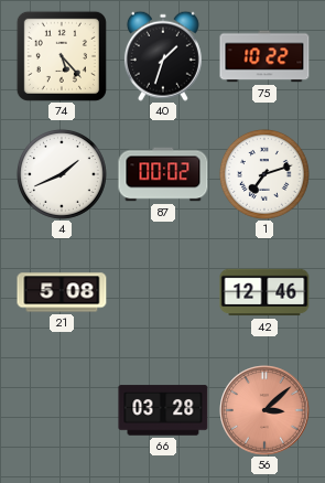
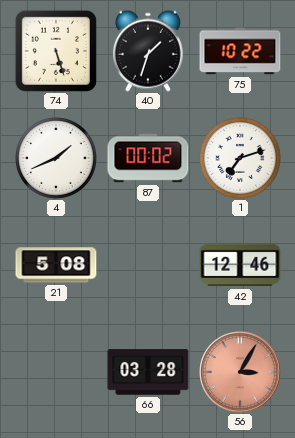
74: 5:23 -> 5:27 (56, 51)
56: 3:08 -> 3:05 (240, 372)
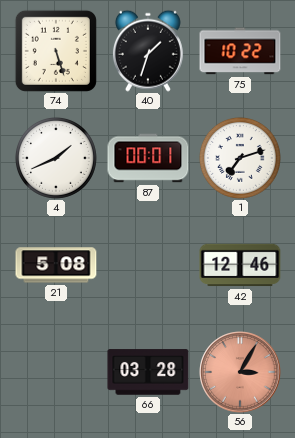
87: 00:02 -> 00:01 (148, 158)
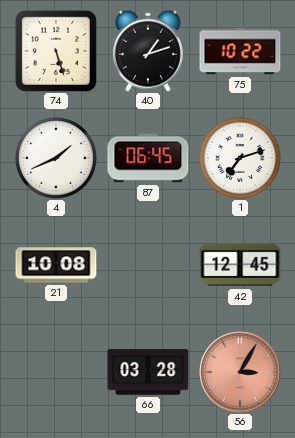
40: 1:33 -> 1:12 (148, 51)
87: 00:01 -> 06:45 (148, 158)
21: 5:08 -> 10:08 (56, 265)
42: 12:46 -> 12:45 (240, 265)
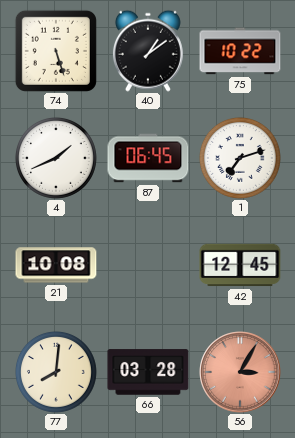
40: 1:12 -> 1:09 (148, 51)
77: none -> 8:01 (56, 372)
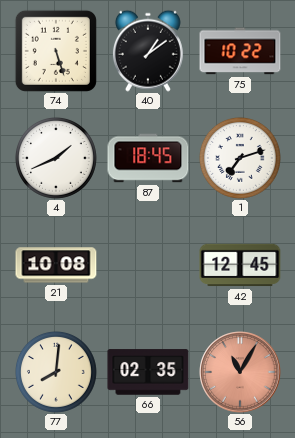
87: 06:45 -> 18:45 (148, 158)
66: 03:28 -> 02:35 (148, 372)
56: 3:05 -> 11:05 (240, 372)
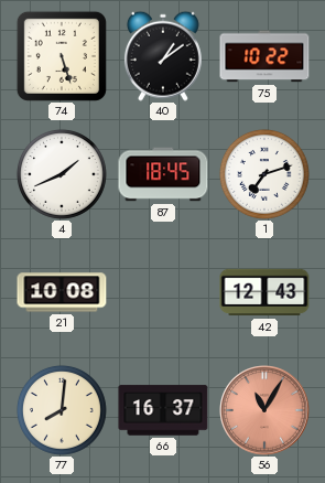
42: 12:45 -> 12:43 (264, 292)
66: 02:35 -> 16:37 (163, 410)
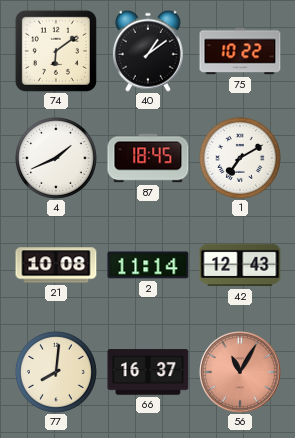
74: 5:27 -> 6:09 (56, 51)
1: 7:12 -> 7:10 (240, 158)
2: none -> 11:14 (148, 265)
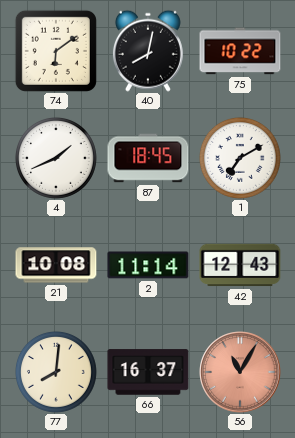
40: 1:09 -> 8:02 (148, 51)
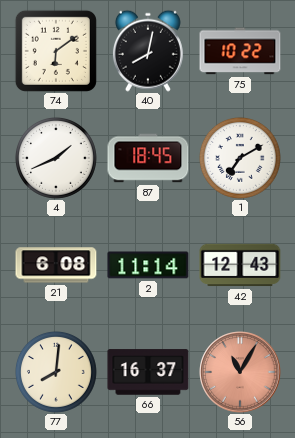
21: 10:08 -> 6:08 (56, 265)
